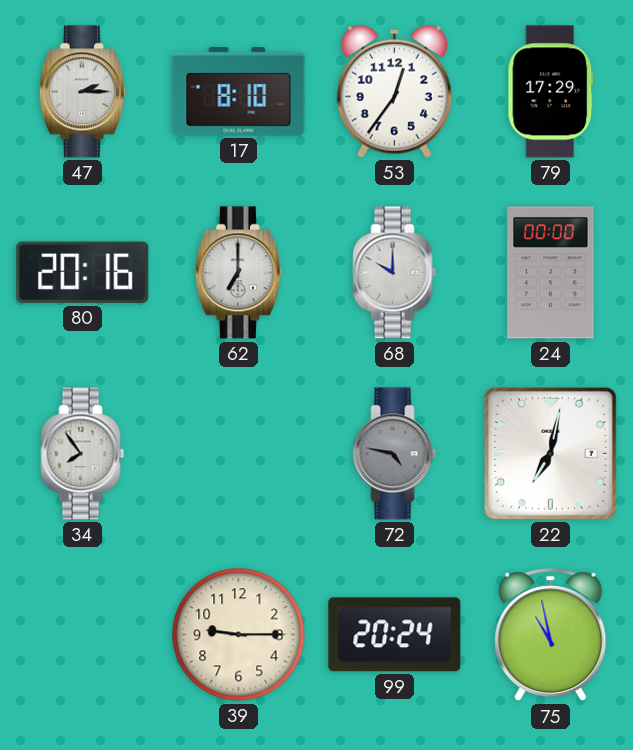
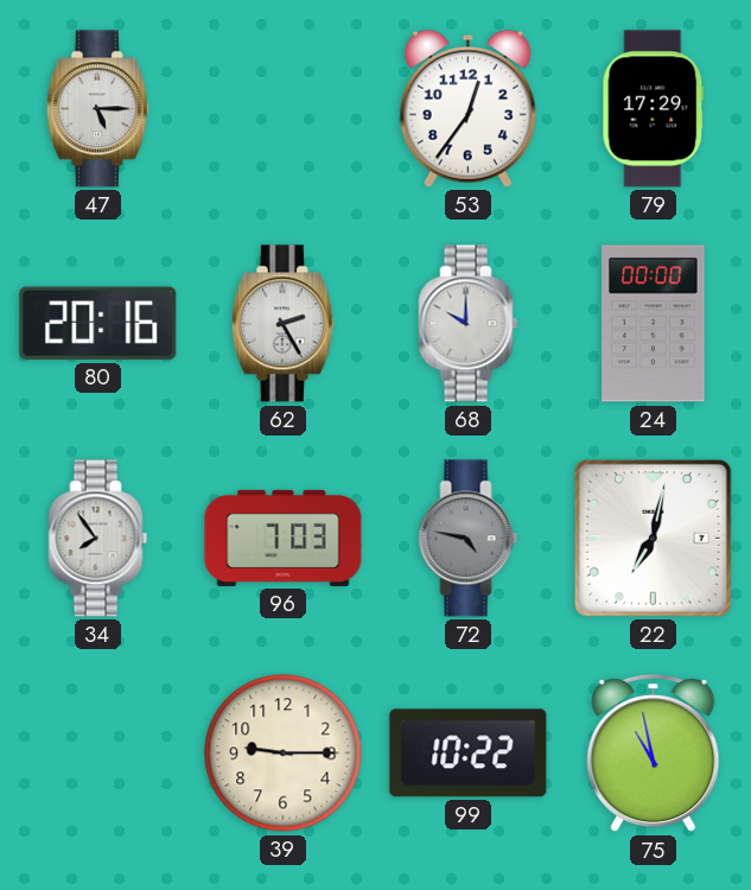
47: 2:15 -> 5:15 (97, 109)
17: 8:10 -> none (239, 92)
62: 7:00 -> 2:25 (282, 324)
96: none -> 7:03 (284, 538)
99: 20:24 -> 10:22 (469, 754)
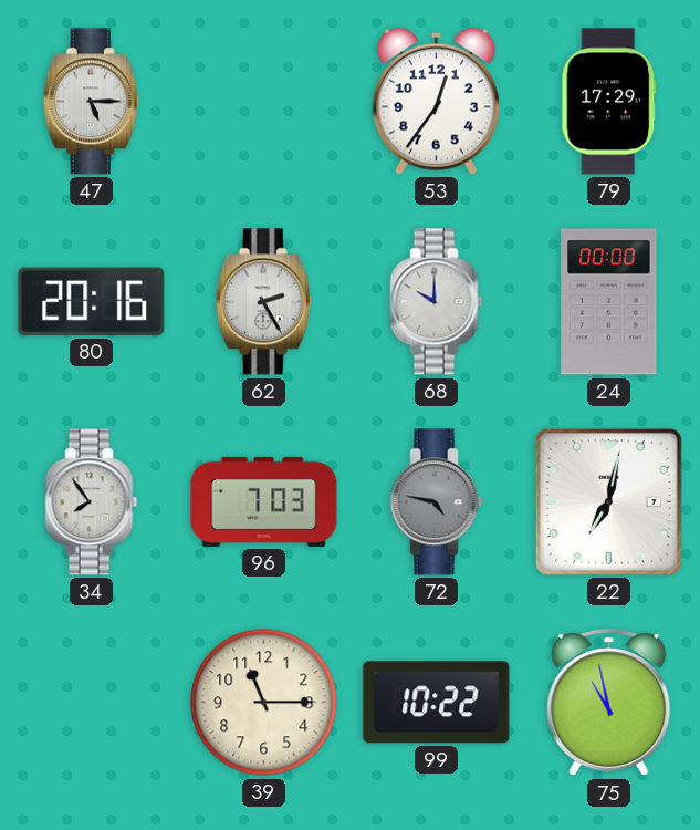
39: 9:15 -> 11:15 (264, 703)
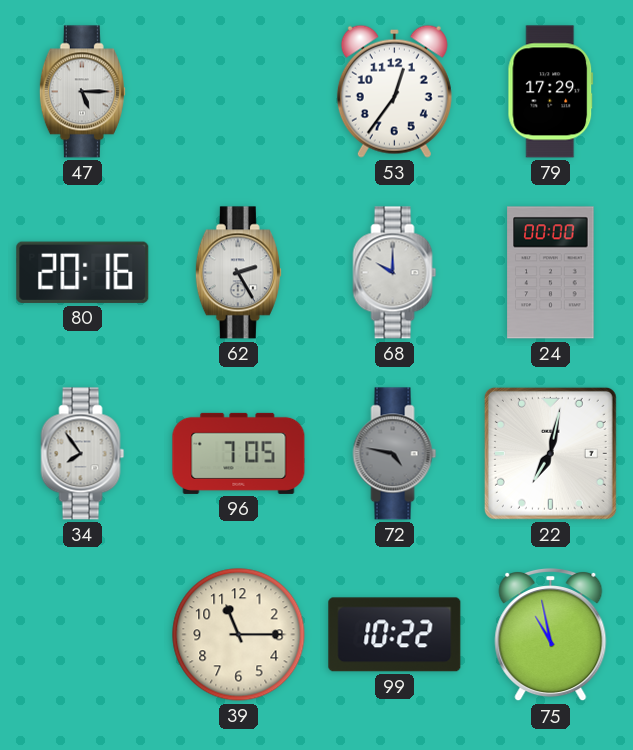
96: 7:03 -> 7:05 (239, 453)
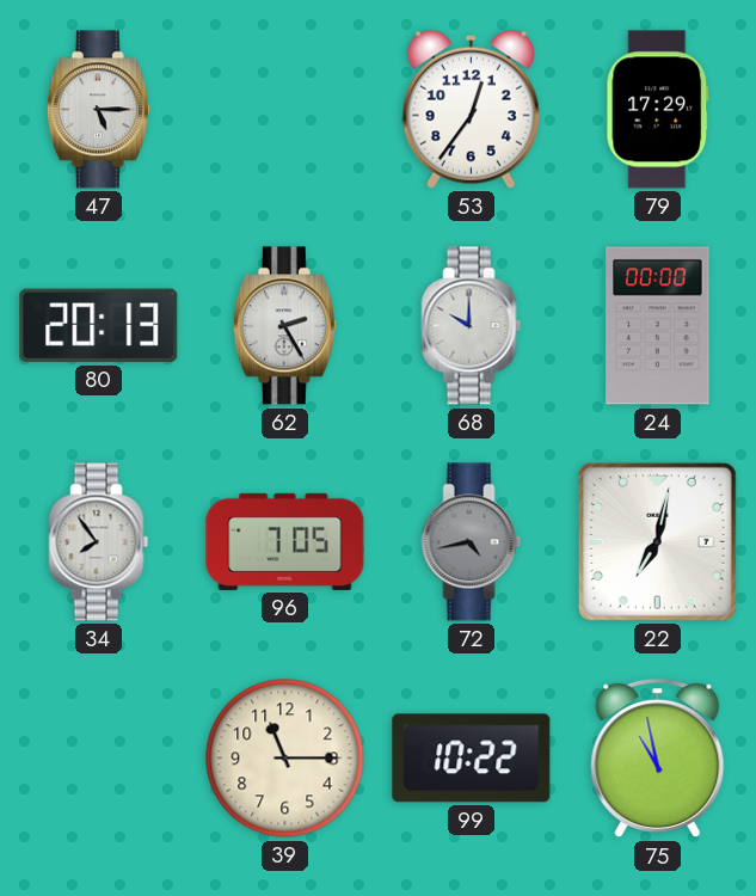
80: 20:16 -> 20:13 (99, 325)
72: 4:47 -> 4:43 (472, 542)
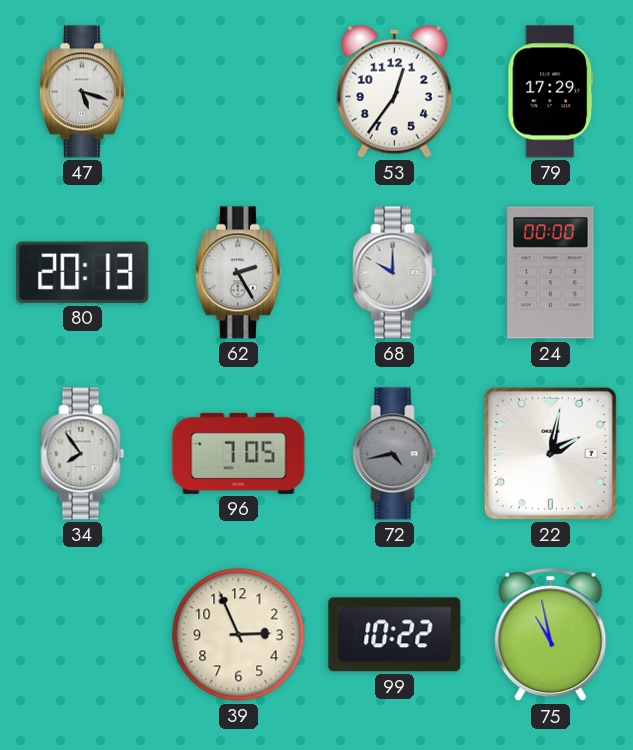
47: 5:15 -> 5:18 (82, 92)
22: 7:02 -> 2:02 (550, 453)
39: 11:15 -> 2:56 (239, 635)
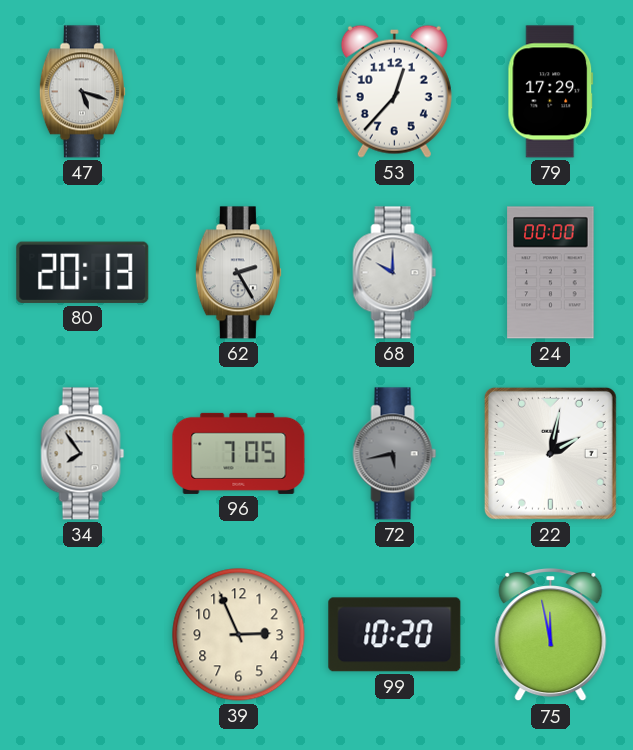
53: 12:36 -> 12:37 (394, 91)
72: 4:43 -> 5:43 (395, 454)
99: 10:22 -> 10:20 (395, 635)
75: 10:58 -> 11:58 (551, 636)
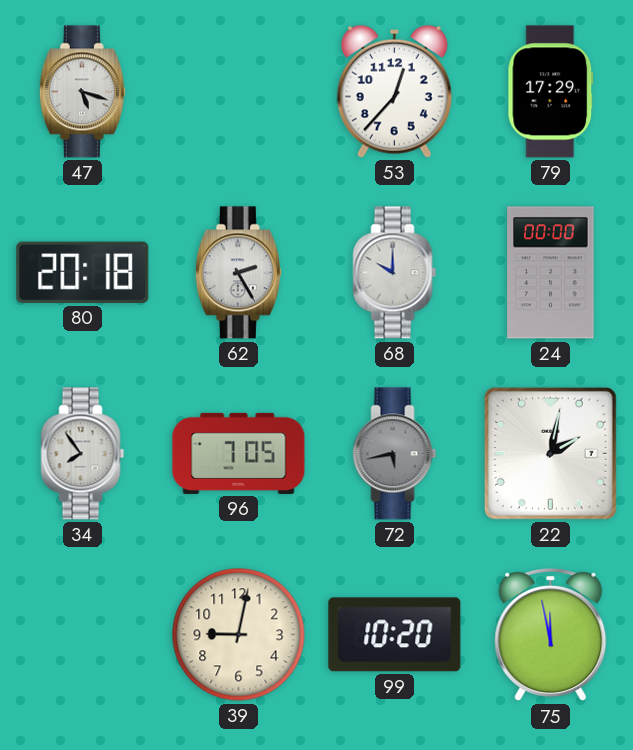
80: 20:13 -> 20:18 (83, 272)
39: 2:56 -> 9:02 (239, 635)
